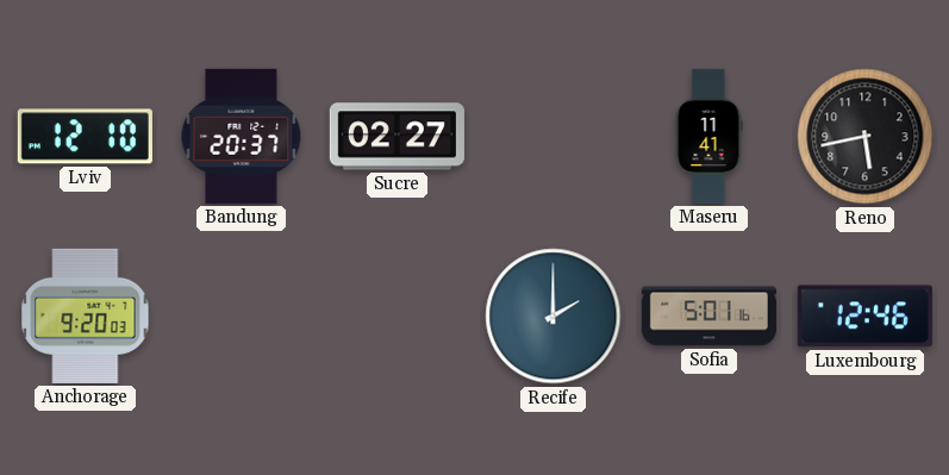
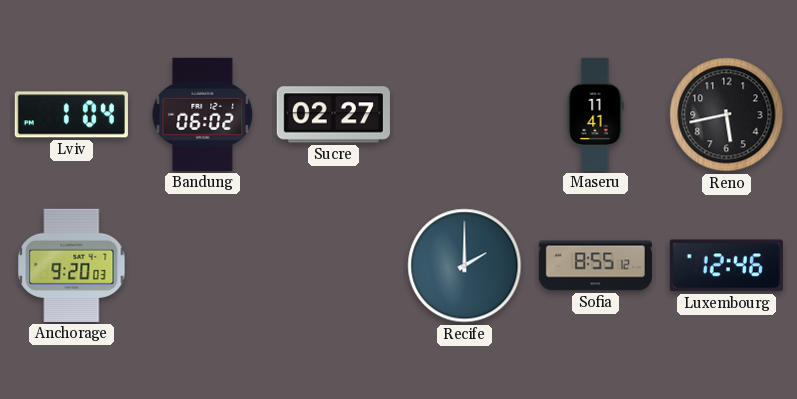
Lviv: 12:10 -> 1:04 (71, 115)
Bandung: 20:37 -> 06:02 (203, 114)
Sofia: 5:01 -> 8:55 (595, 266)
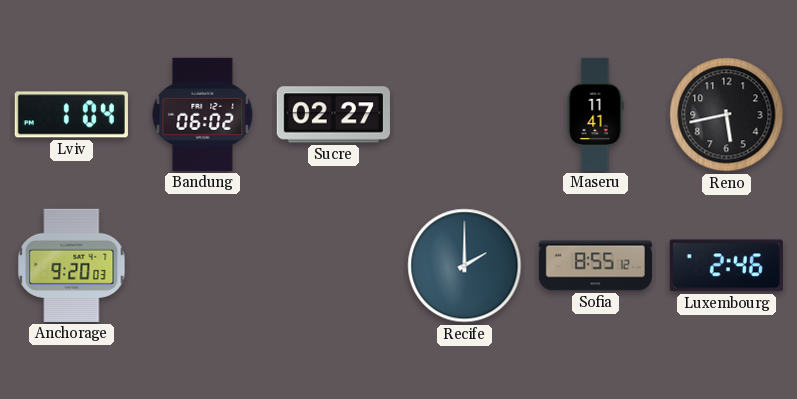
Luxembourg: 12:46 -> 2:46 (726, 266)
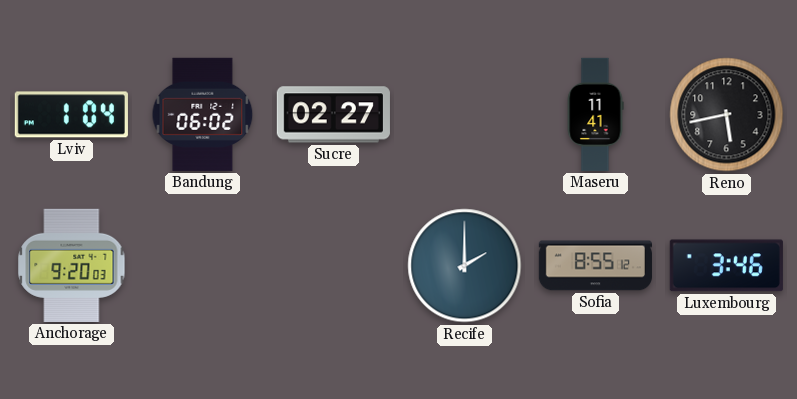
Luxembourg: 2:46 -> 3:46 (726, 266)
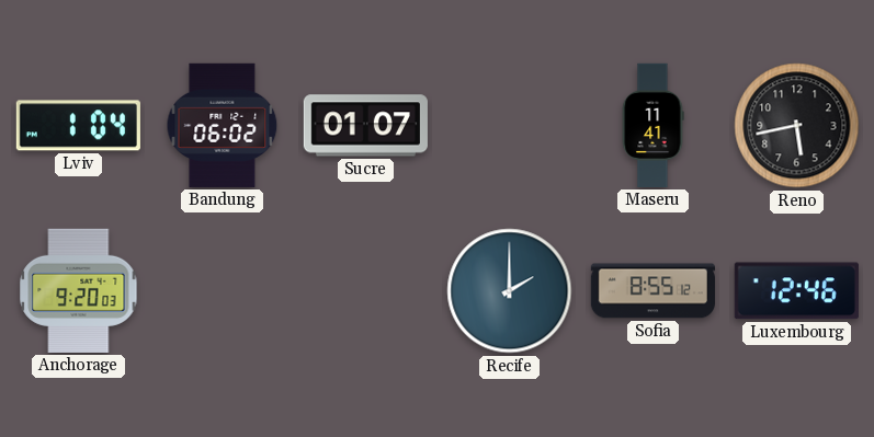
Sucre: 02:27 -> 01:07 (365, 126)
Luxembourg: 3:46 -> 12:46 (796, 291)
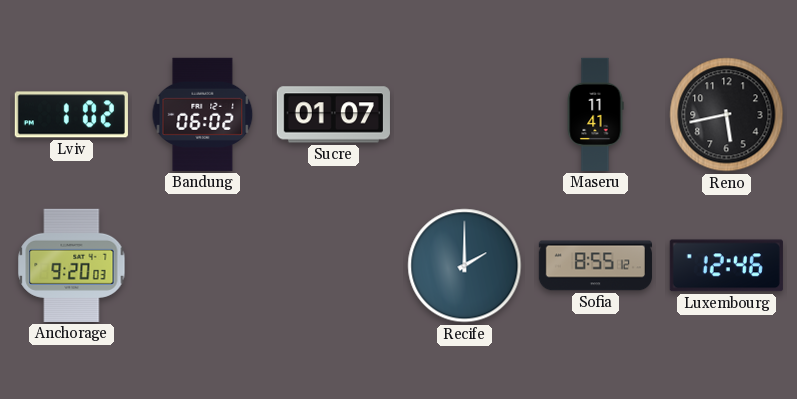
Lviv: 1:04 -> 1:02 (71, 115)
